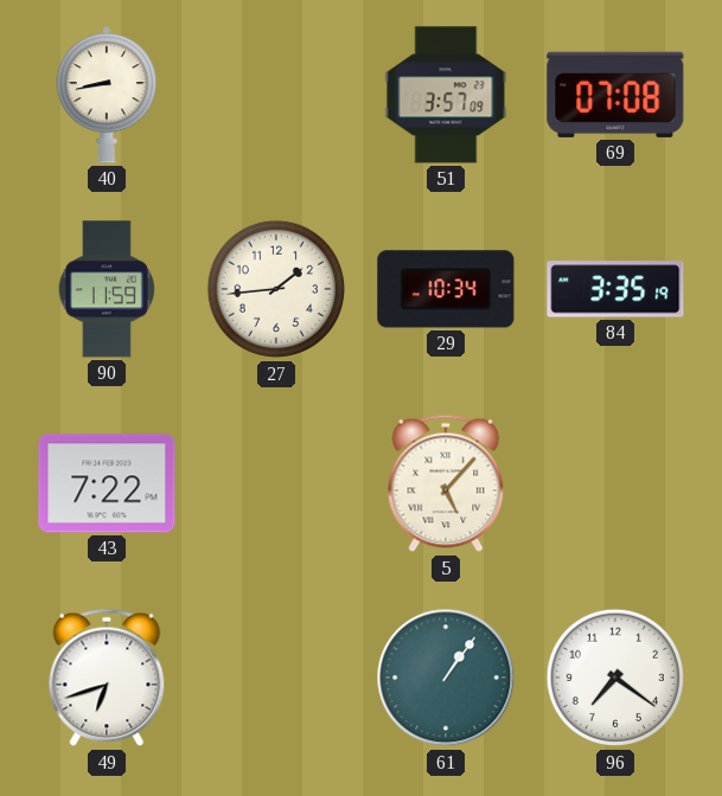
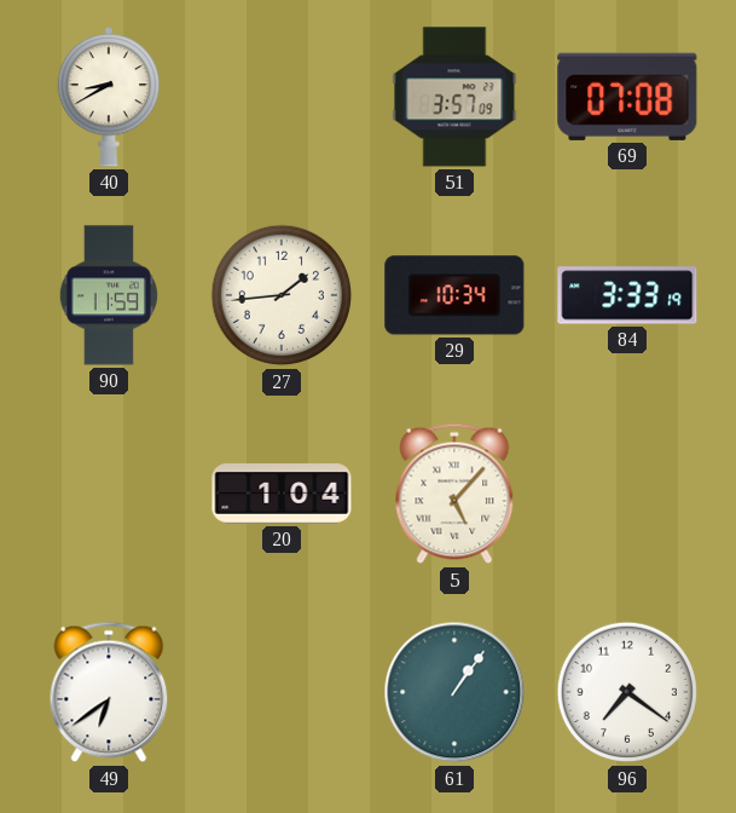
40: 8:43 -> 8:40 (109, 97)
84: 3:35 -> 3:33 (627, 295)
43: 7:22 -> none (107, 483)
20: none -> 1:04 (282, 494)
49: 6:42 -> 6:39 (109, 692)
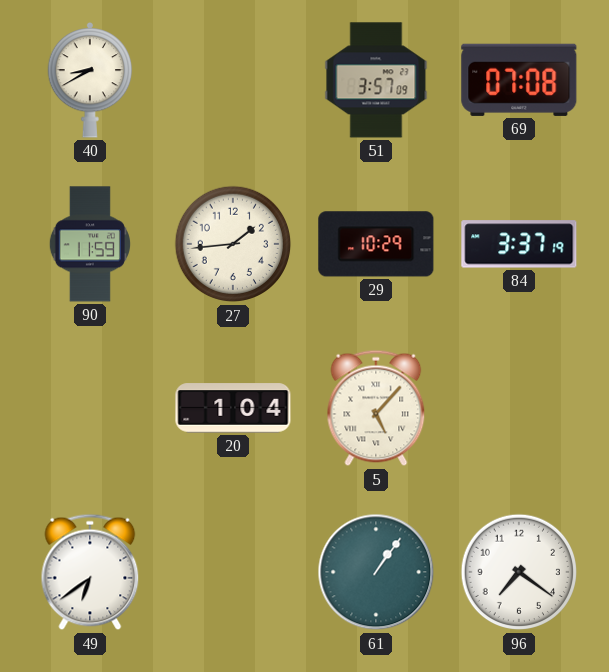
29: 10:34 -> 10:29 (376, 244)
84: 3:33 -> 3:37 (519, 244)
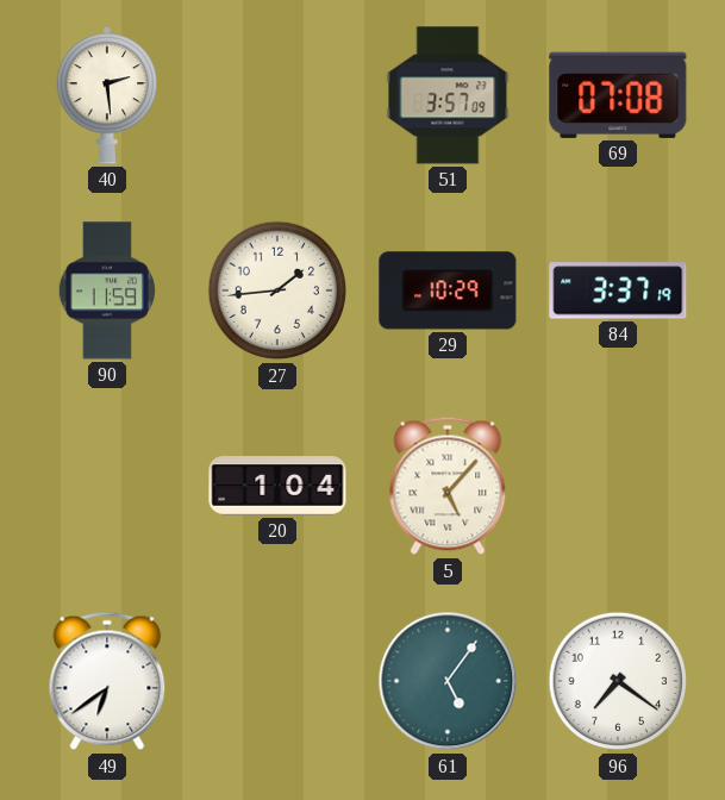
40: 8:40 -> 2:29 (107, 95)
61: 1:06 -> 5:06 (448, 681)
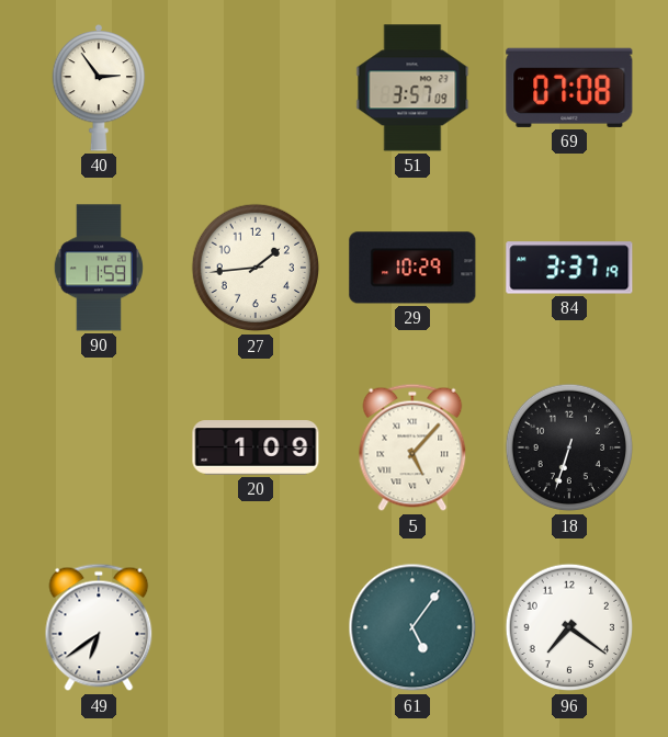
40: 2:29 -> 2:54 (99, 88)
20: 1:04 -> 1:09 (256, 447)
18: none -> 6:33 (569, 447)
